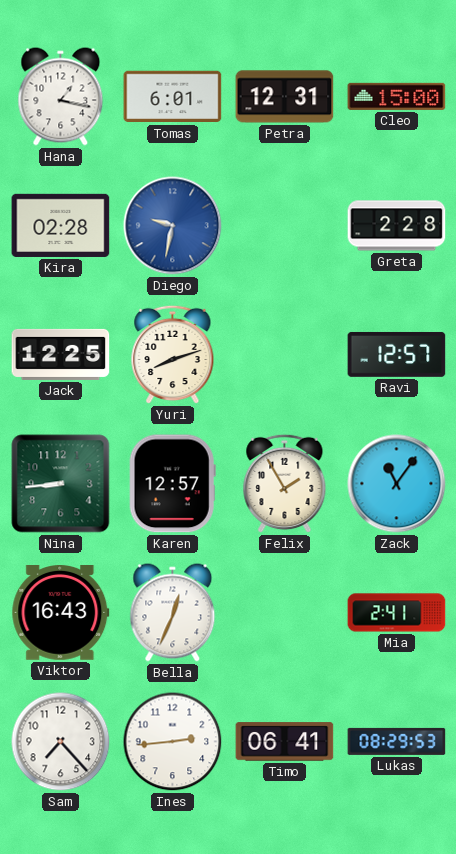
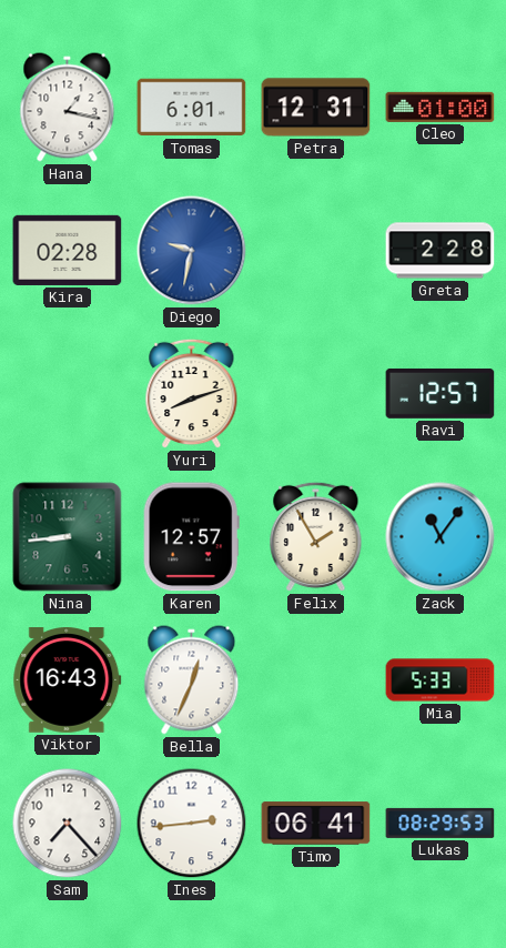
Cleo: 15:00 -> 01:00 (441, 107)
Jack: 12:25 -> none (61, 354)
Mia: 2:41 -> 5:33 (441, 680)
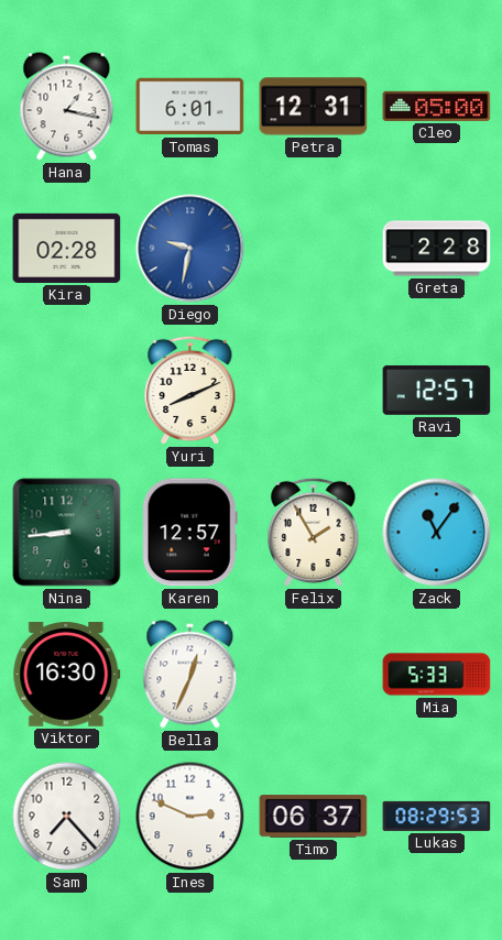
Cleo: 01:00 -> 05:00 (437, 106)
Yuri: 8:12 -> 8:11 (190, 391)
Viktor: 16:43 -> 16:30 (67, 675)
Ines: 2:44 -> 2:49 (190, 817)
Timo: 06:41 -> 06:37 (314, 817)
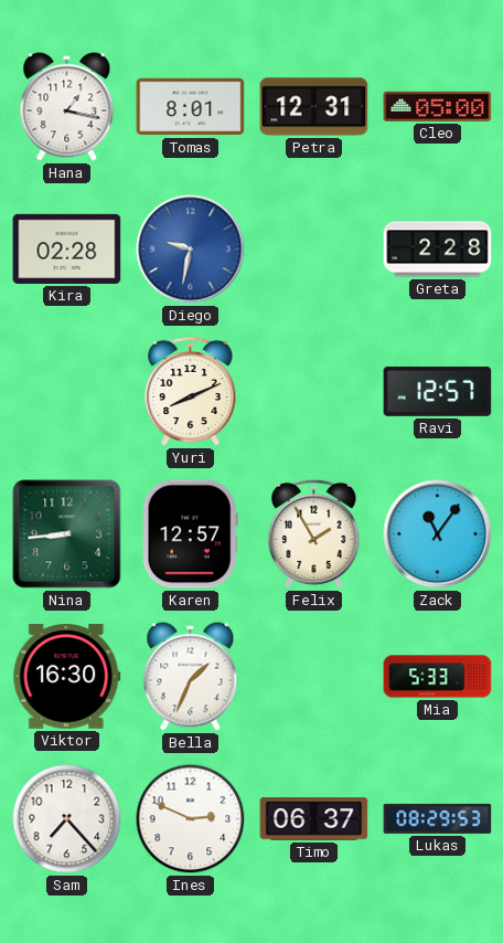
Tomas: 6:01 -> 8:01 (191, 107)
Bella: 12:34 -> 1:34 (191, 677)
